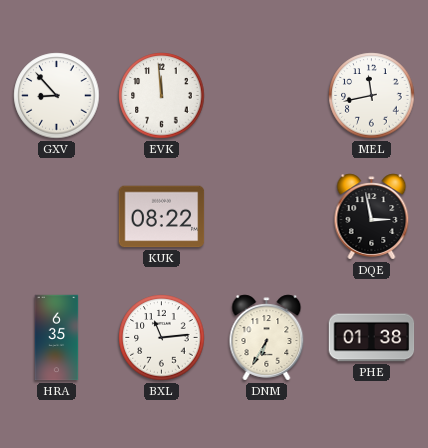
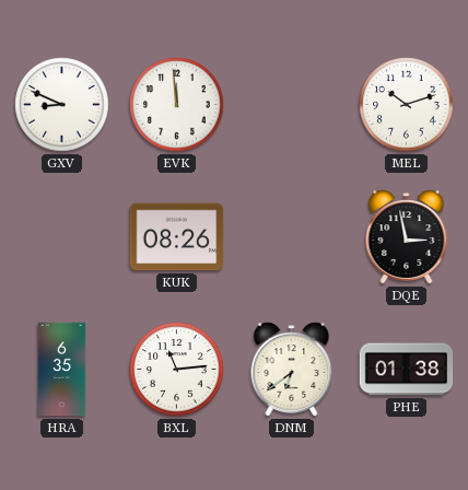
GXV: 8:53 -> 8:49 (62, 105)
MEL: 11:43 -> 10:12 (407, 105)
KUK: 08:22 -> 08:26 (177, 237)
DNM: 6:35 -> 6:39 (292, 370)
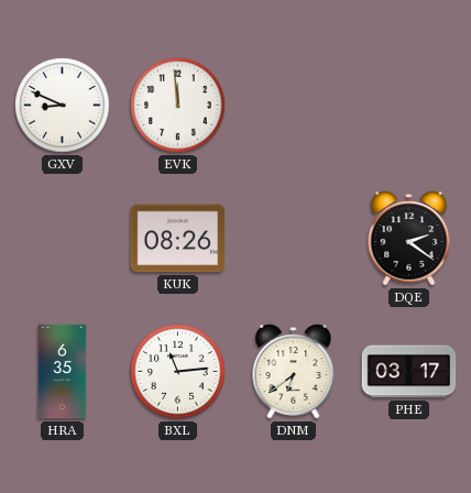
MEL: 10:12 -> none (407, 105)
DQE: 2:58 -> 2:21 (409, 239)
PHE: 01:38 -> 03:17 (409, 372)
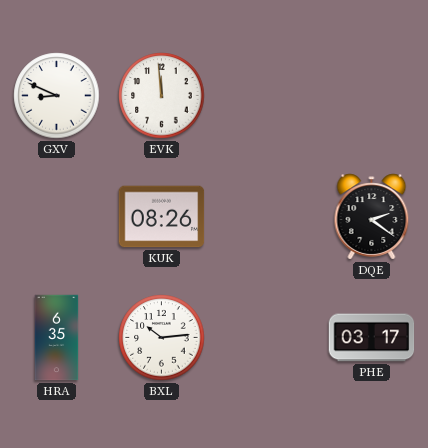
BXL: 11:14 -> 10:14 (162, 338)
DNM: 6:39 -> none (294, 372)
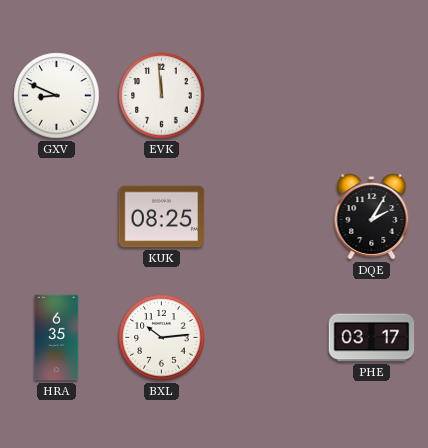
KUK: 08:26 -> 08:25 (162, 217)
DQE: 2:21 -> 2:05 (372, 217)
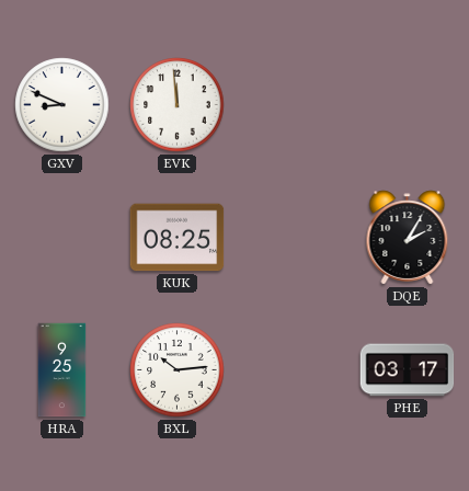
HRA: 6:35 -> 9:25 (62, 370)
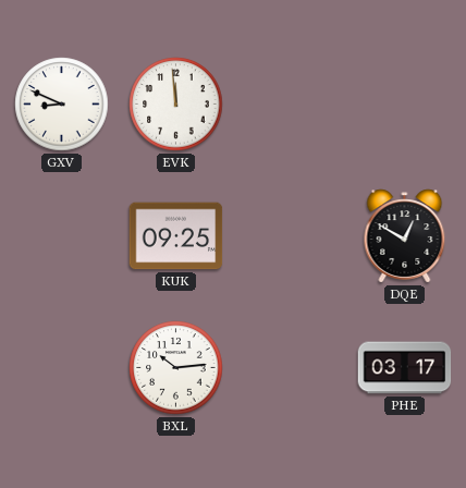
KUK: 08:25 -> 09:25 (176, 236)
DQE: 2:05 -> 12:50 (405, 236)
HRA: 9:25 -> none (62, 370)
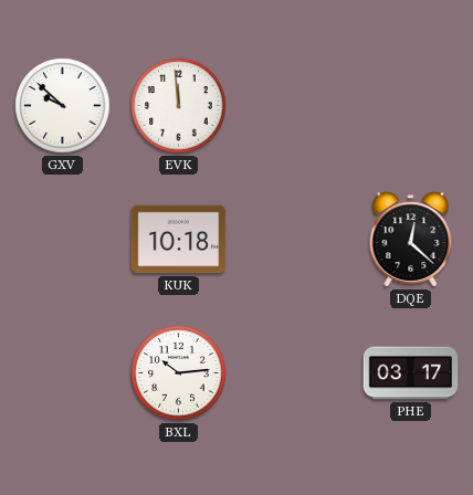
GXV: 8:49 -> 9:52 (63, 106)
KUK: 09:25 -> 10:18 (179, 240)
DQE: 12:50 -> 12:22 (411, 240)
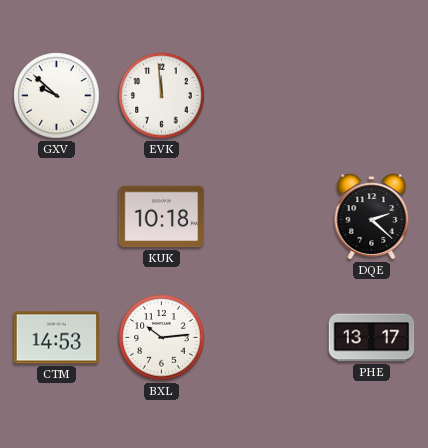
DQE: 12:22 -> 2:22 (372, 217)
CTM: none -> 14:53 (57, 338)
PHE: 03:17 -> 13:17 (372, 338)
